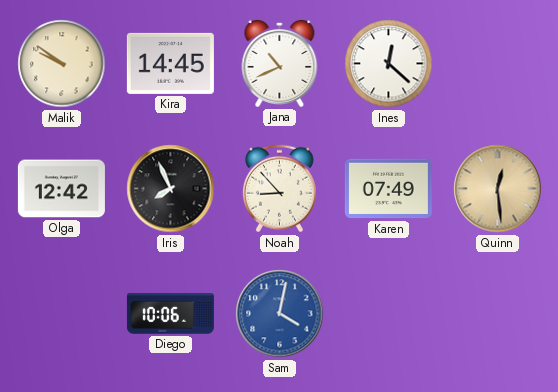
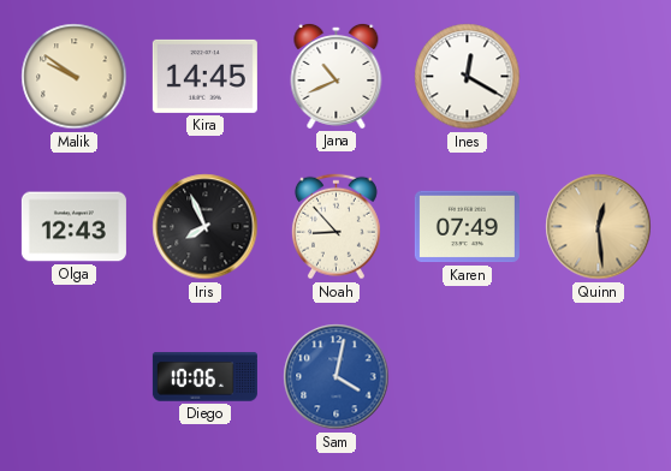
Ines: 12:22 -> 12:20 (468, 77)
Olga: 12:42 -> 12:43 (73, 227)
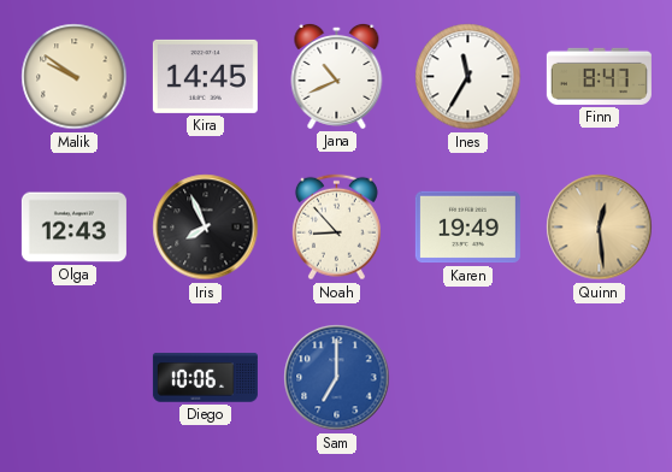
Ines: 12:20 -> 11:35 (468, 77)
Finn: none -> 8:47 (599, 76)
Karen: 07:49 -> 19:49 (467, 228)
Sam: 4:02 -> 7:00 (337, 378)
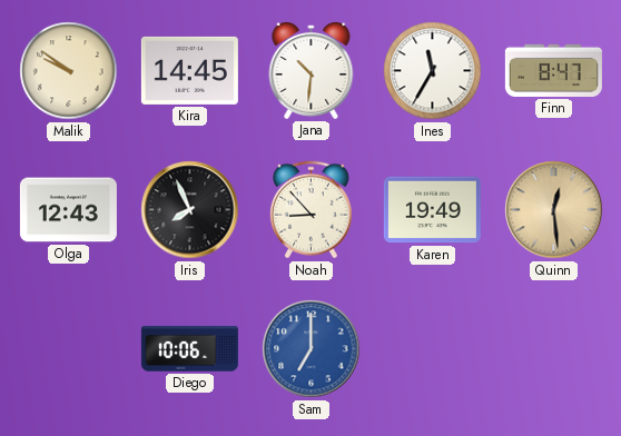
Jana: 10:41 -> 10:31 (312, 70)
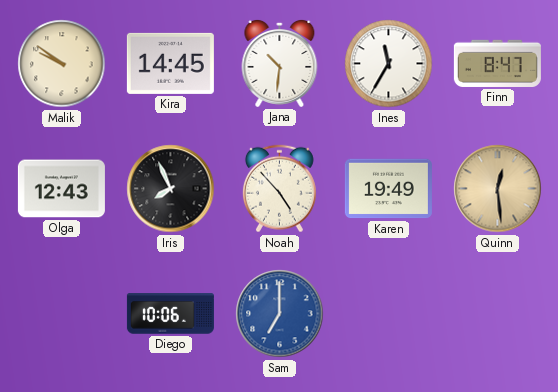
Noah: 8:53 -> 4:53 (279, 189)
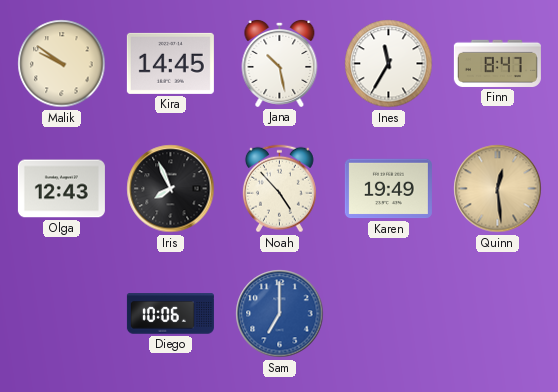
Jana: 10:31 -> 10:28 (280, 63)
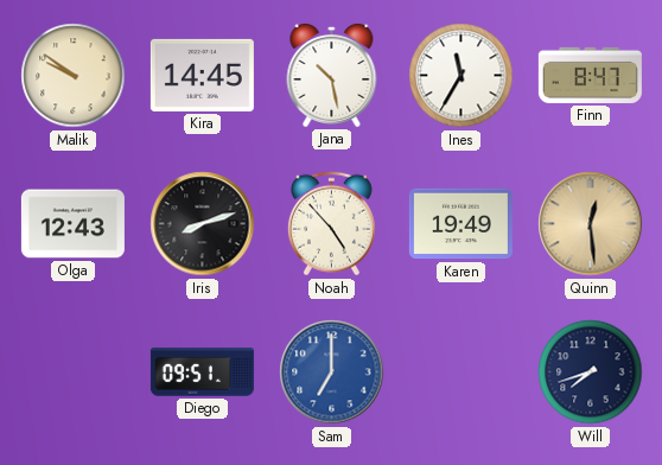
Iris: 7:56 -> 8:12 (203, 224)
Diego: 10:06 -> 09:51 (202, 372)
Will: none -> 7:42 (591, 372)
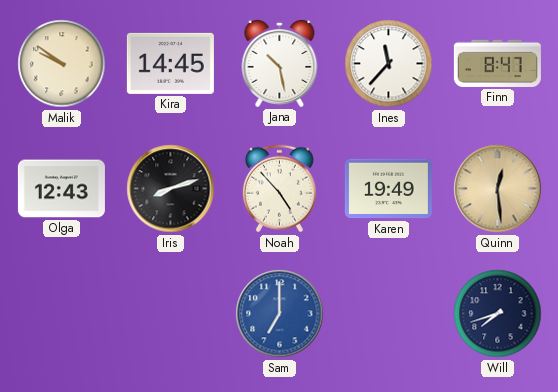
Ines: 11:35 -> 11:37 (389, 64)
Diego: 09:51 -> none (202, 372)
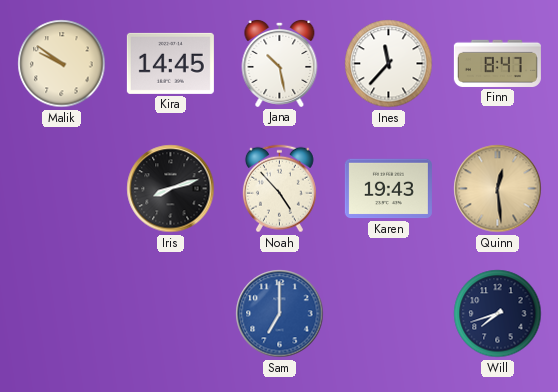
Olga: 12:43 -> none (61, 189)
Karen: 19:49 -> 19:43 (388, 189)
